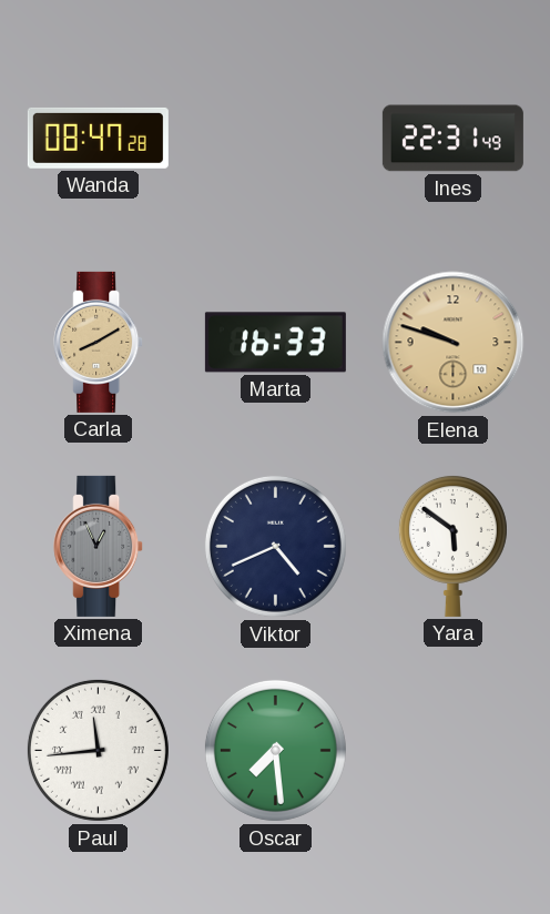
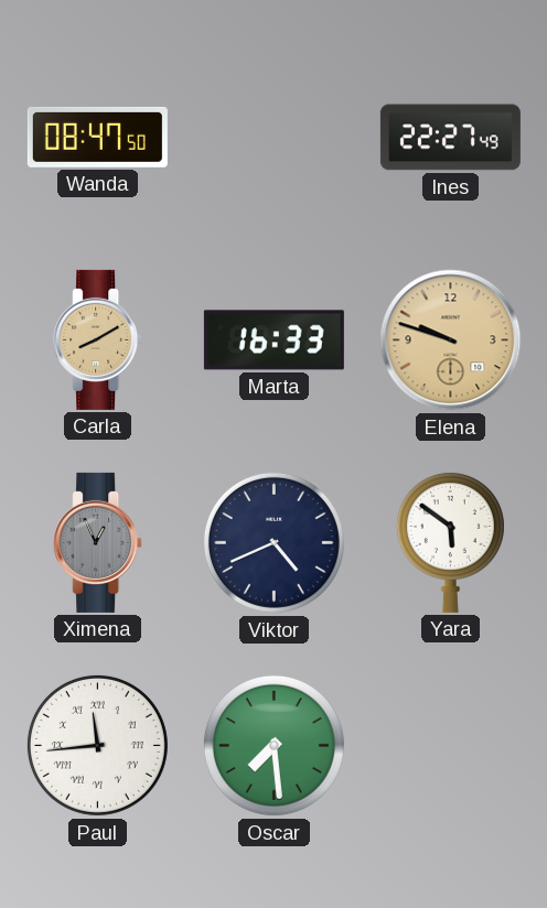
Wanda: 08:47:28 -> 08:47:50 (97, 137)
Ines: 22:31 -> 22:27 (450, 138)
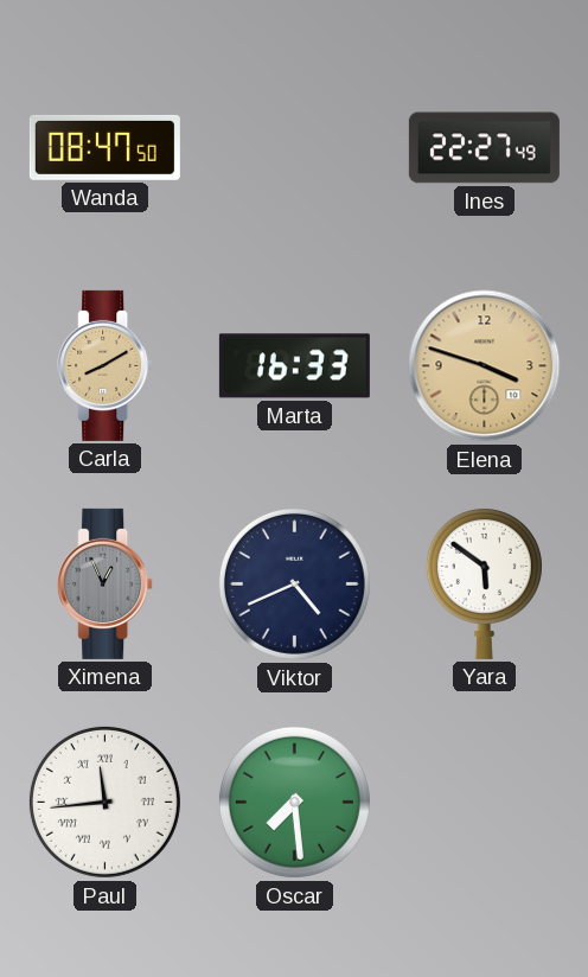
Elena: 9:48 -> 3:48 (485, 366)
